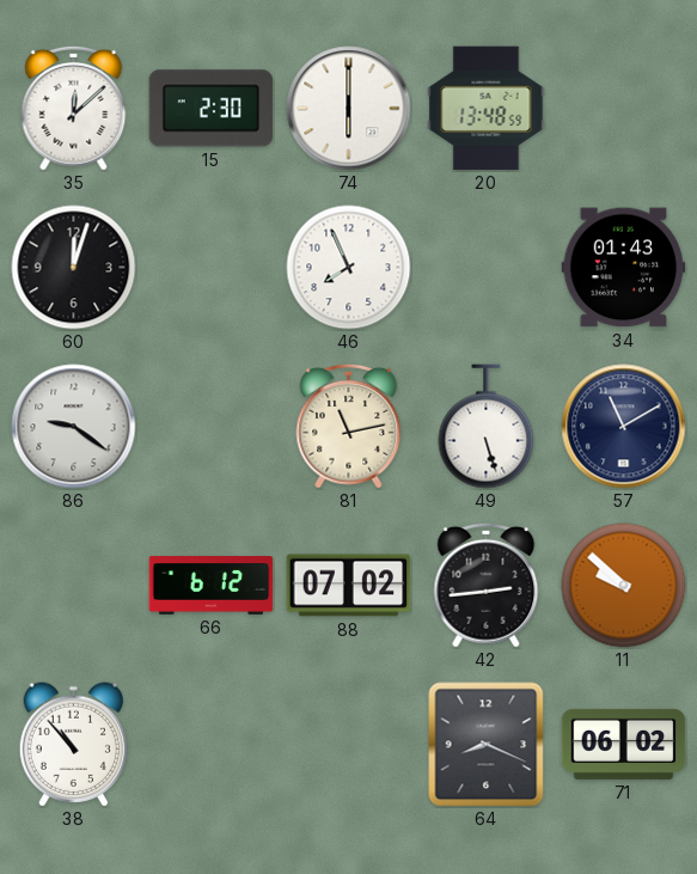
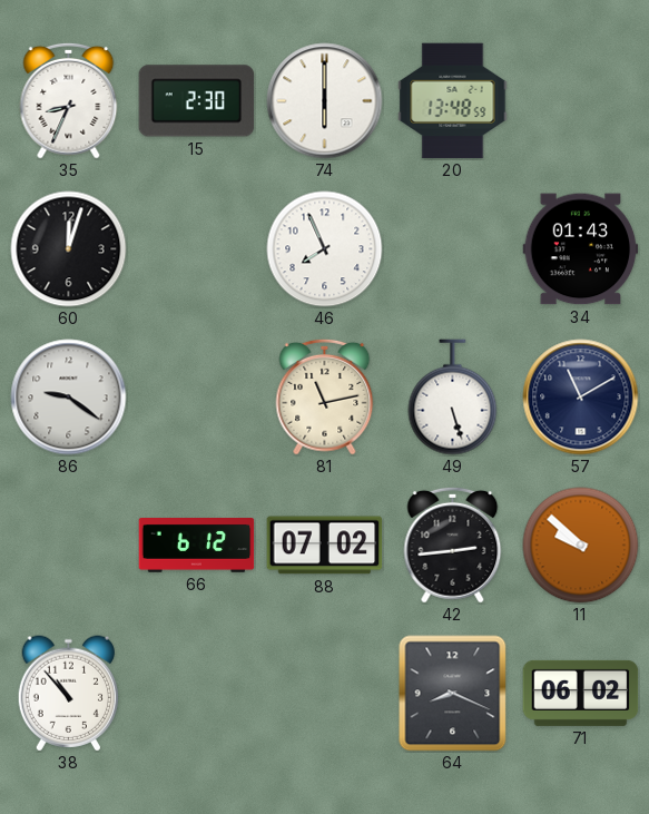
35: 12:08 -> 8:34 (69, 100)
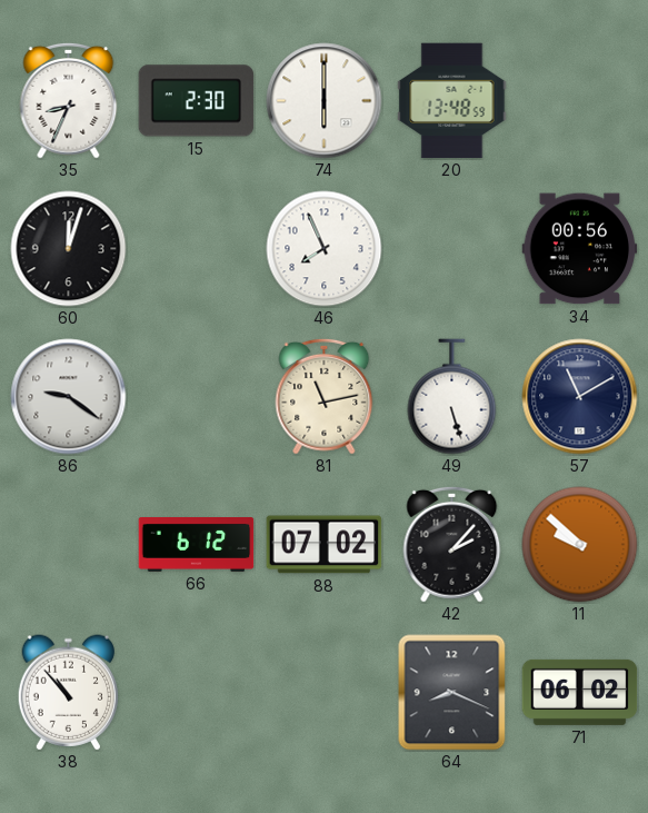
34: 01:43 -> 00:56 (580, 249)
42: 2:44 -> 2:07 (452, 544)
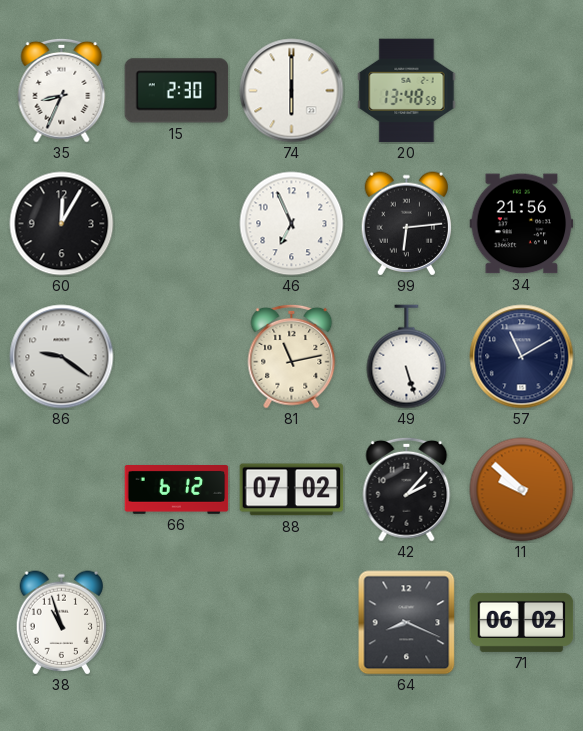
60: 12:03 -> 12:05 (62, 224)
46: 7:56 -> 6:56 (292, 224)
99: none -> 6:14 (406, 224)
34: 00:56 -> 21:56 (522, 224)
38: 10:53 -> 10:57 (61, 623)
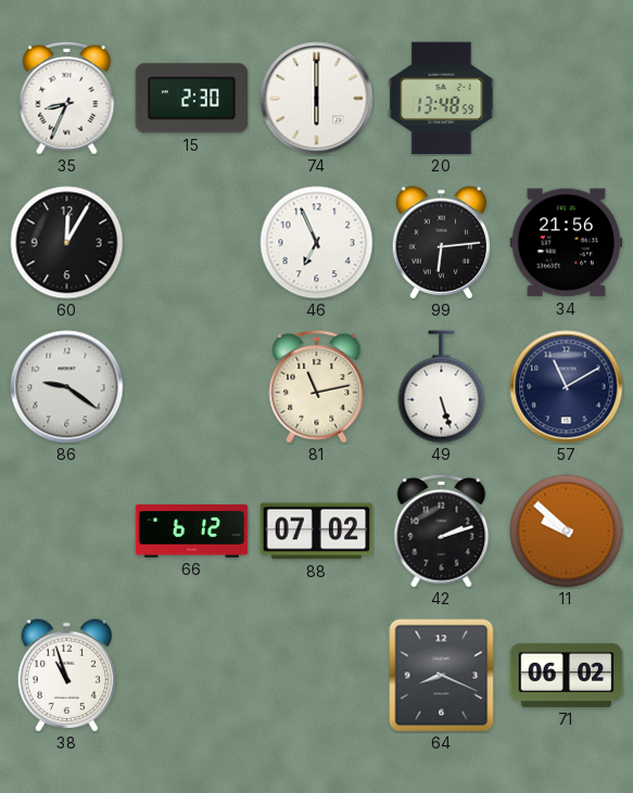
42: 2:07 -> 2:12 (442, 530)
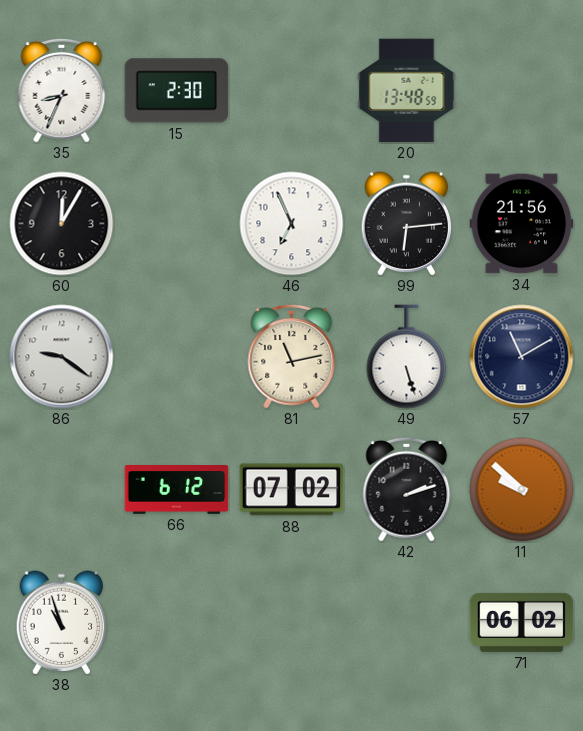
74: 6:00 -> none (317, 99)
64: 8:19 -> none (442, 676)
